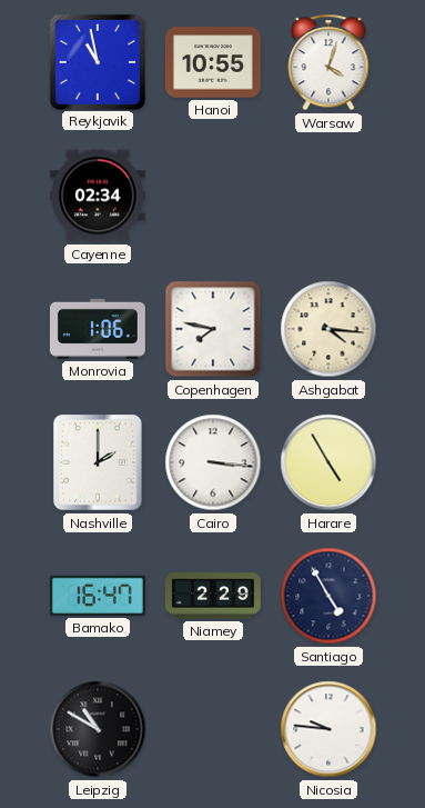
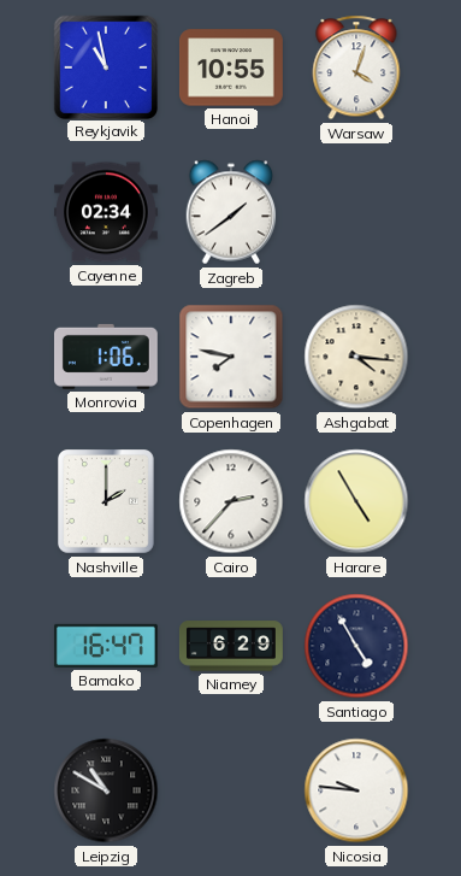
Zagreb: none -> 1:39 (231, 212)
Cairo: 3:16 -> 2:37 (231, 501)
Niamey: 2:29 -> 6:29 (231, 646)
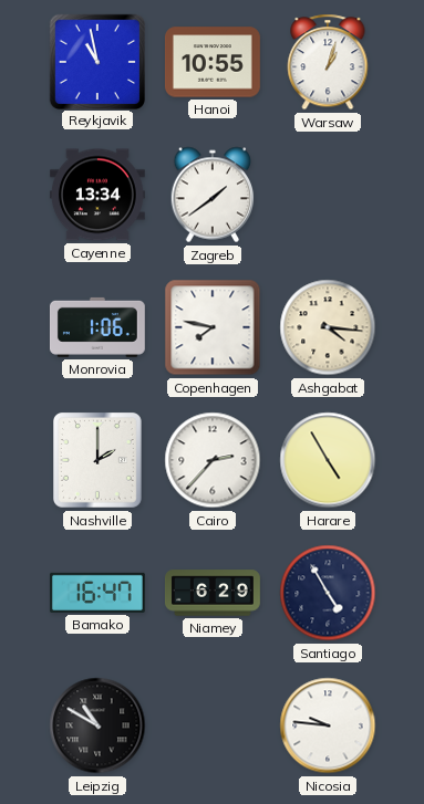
Warsaw: 4:03 -> 1:03 (328, 62)
Cayenne: 02:34 -> 13:34 (97, 195)
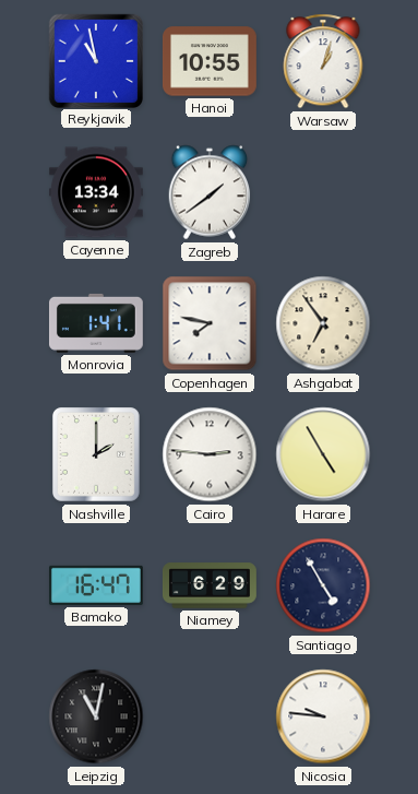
Monrovia: 1:06 -> 1:41 (96, 323)
Ashgabat: 4:16 -> 6:54 (323, 323)
Cairo: 2:37 -> 2:46 (210, 454)
Leipzig: 10:50 -> 11:02 (96, 716)
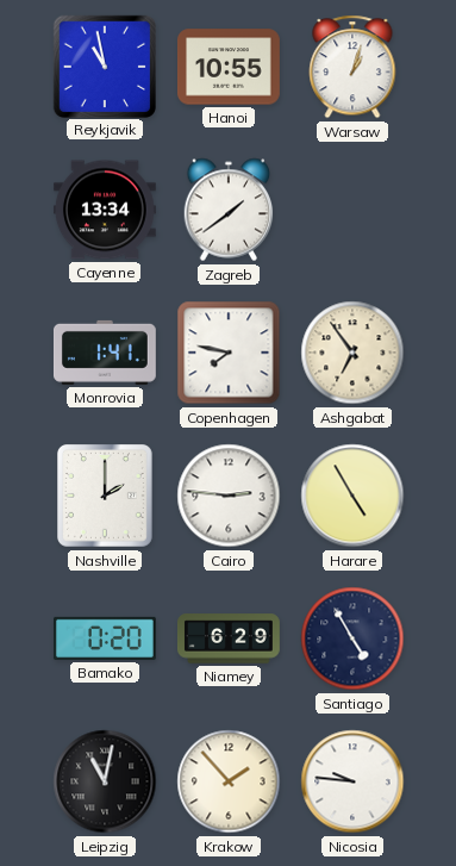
Bamako: 16:47 -> 0:20 (105, 638)
Krakow: none -> 1:53 (229, 781)
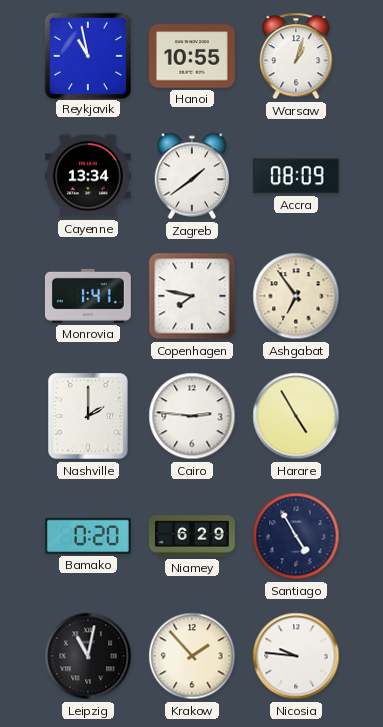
Accra: none -> 08:09 (296, 176)
